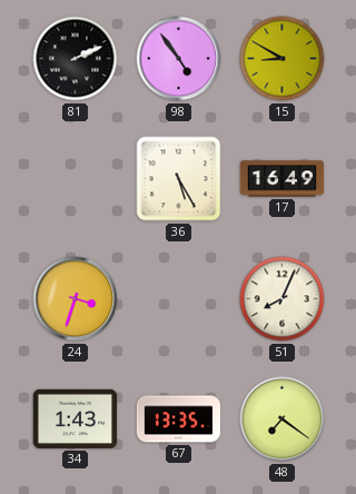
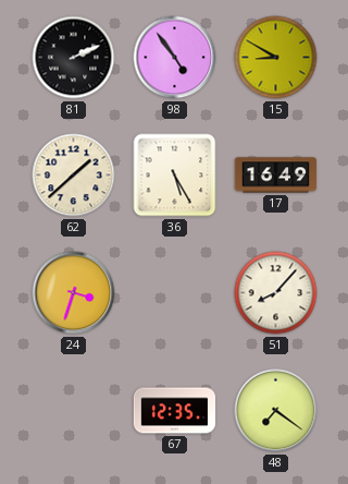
62: none -> 1:38 (74, 176)
51: 8:04 -> 8:07 (276, 293)
34: 1:43 -> none (76, 418)
67: 13:35 -> 12:35 (175, 411)
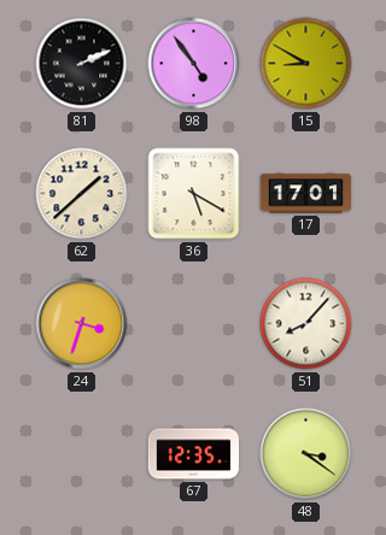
36: 5:25 -> 5:20 (194, 194)
17: 16:49 -> 17:01 (306, 194)
48: 7:21 -> 3:21 (306, 454)
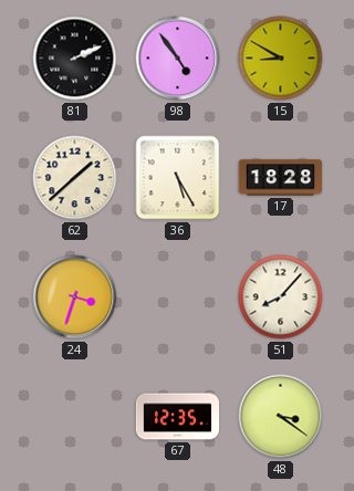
36: 5:20 -> 5:25 (178, 178)
17: 17:01 -> 18:28 (281, 178)
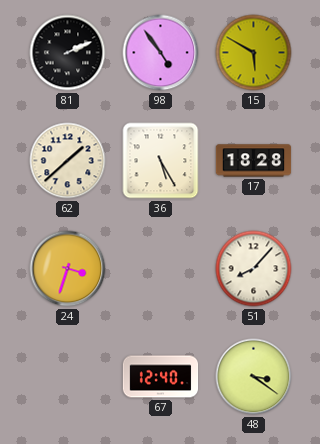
15: 8:50 -> 5:50 (254, 53)
67: 12:35 -> 12:40 (161, 377)
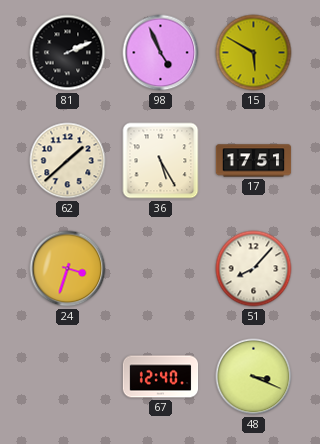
98: 4:54 -> 4:56 (161, 53)
17: 18:28 -> 17:51 (254, 161)
48: 3:21 -> 3:19 (254, 377)
